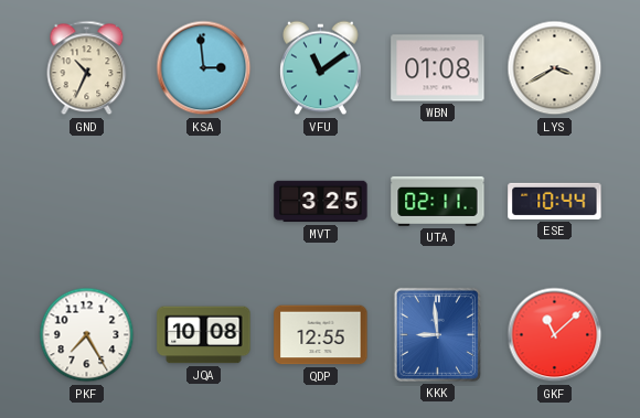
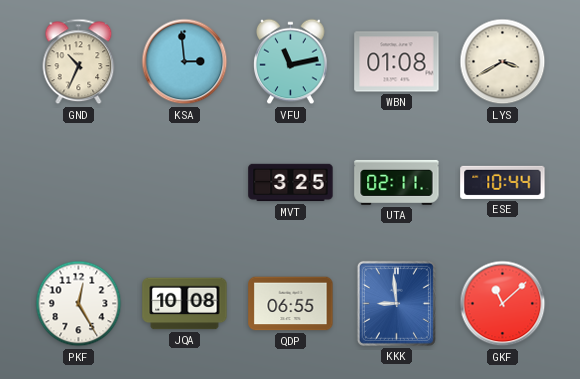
VFU: 11:09 -> 11:13 (291, 62)
PKF: 7:25 -> 12:25 (79, 304)
QDP: 12:55 -> 06:55 (291, 304)
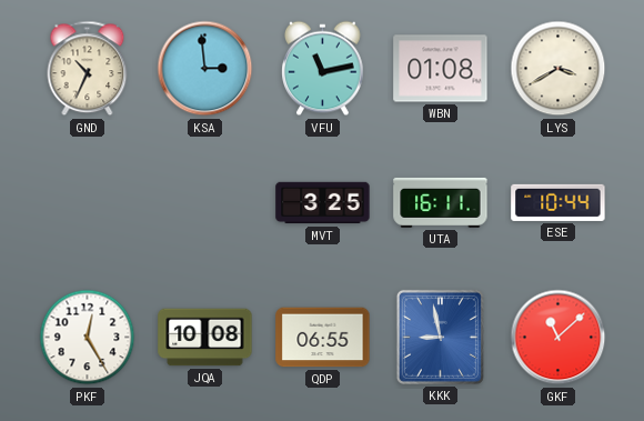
UTA: 02:11 -> 16:11 (441, 202)
KKK: 8:59 -> 8:58 (440, 337)
